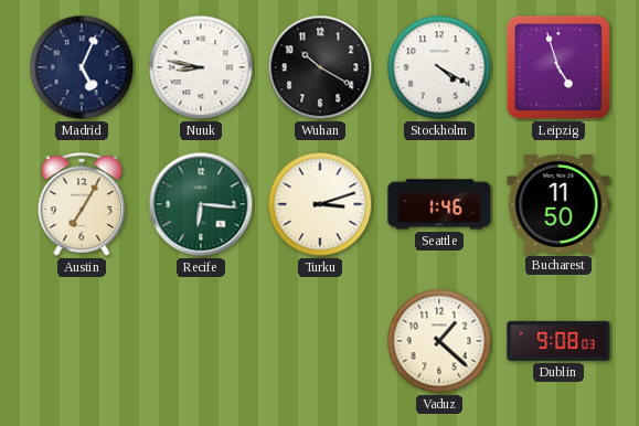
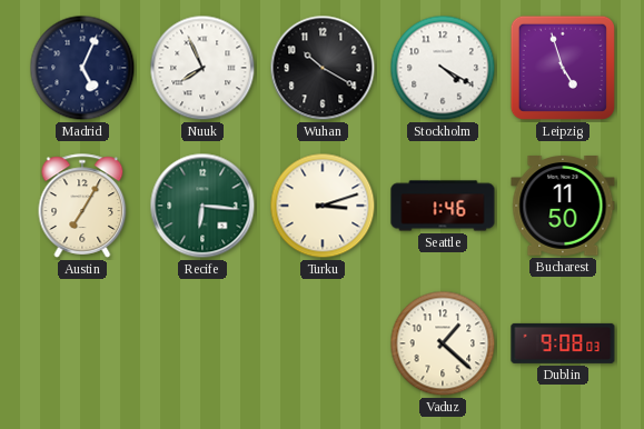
Nuuk: 8:47 -> 7:56 (202, 68)
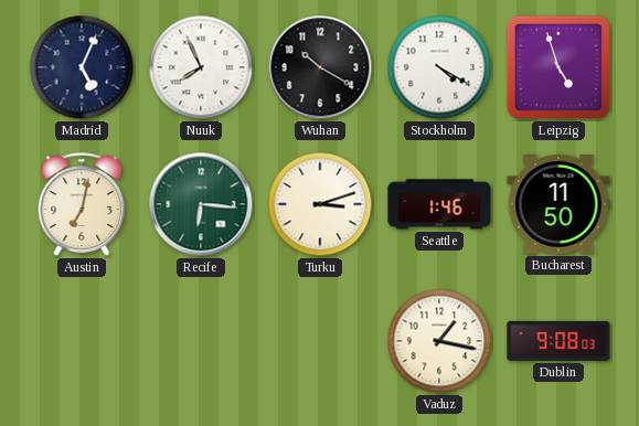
Austin: 7:05 -> 7:02 (82, 204)
Vaduz: 1:22 -> 1:17 (439, 341)
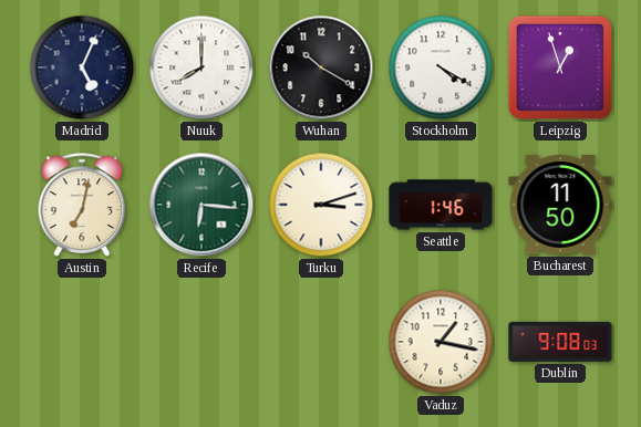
Nuuk: 7:56 -> 8:00 (201, 67)
Leipzig: 4:57 -> 12:57 (560, 67)
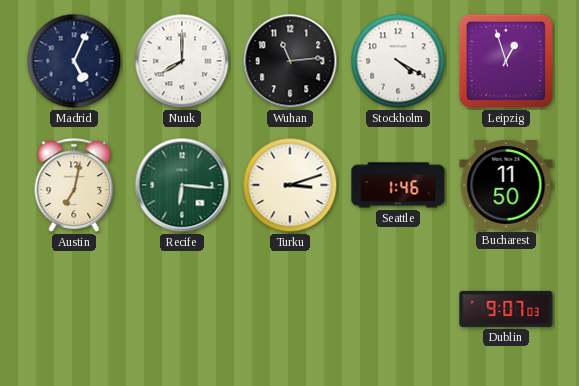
Wuhan: 10:20 -> 11:14 (290, 61)
Vaduz: 1:17 -> none (441, 342)
Dublin: 9:08 -> 9:07 (506, 309)
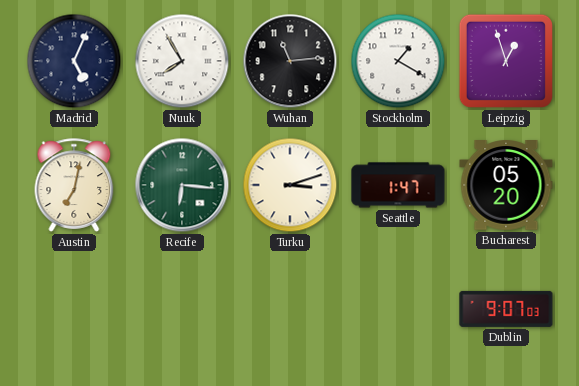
Nuuk: 8:00 -> 7:55 (182, 61)
Stockholm: 4:20 -> 1:20 (398, 61)
Seattle: 1:46 -> 1:47 (398, 185)
Bucharest: 11:50 -> 05:20 (506, 186)
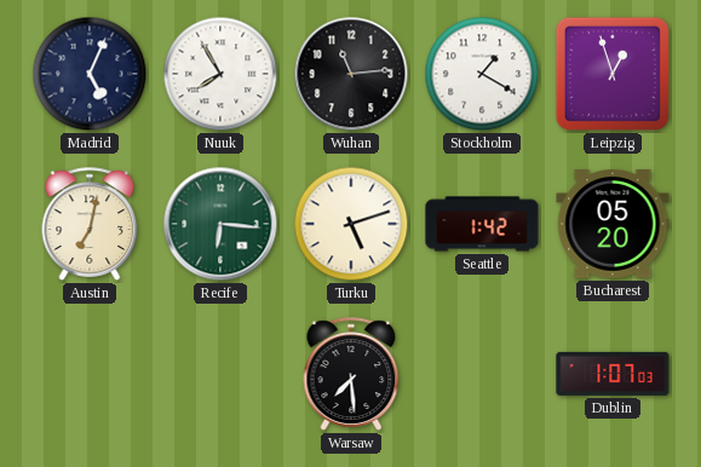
Turku: 3:12 -> 5:12 (351, 224)
Seattle: 1:47 -> 1:42 (482, 224)
Warsaw: none -> 7:29 (351, 374)
Dublin: 9:07 -> 1:07 (613, 374)
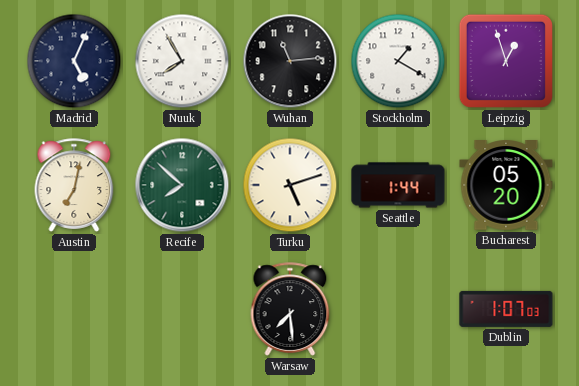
Recife: 6:16 -> 7:52 (182, 185)
Seattle: 1:42 -> 1:44 (398, 185)
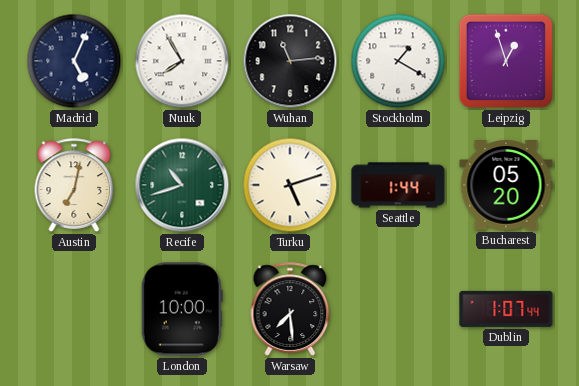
Recife: 7:52 -> 10:42 (182, 185)
London: none -> 10:00 (182, 309)
Dublin: 1:07:03 -> 1:07:44 (506, 309)
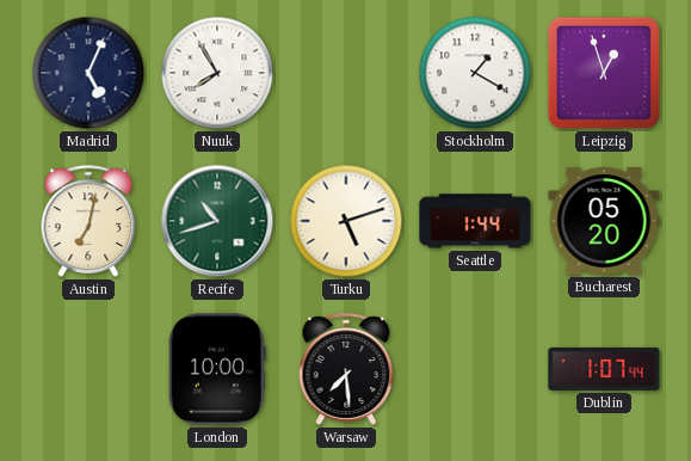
Wuhan: 11:14 -> none (290, 61)
